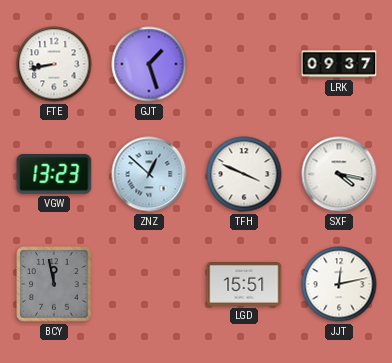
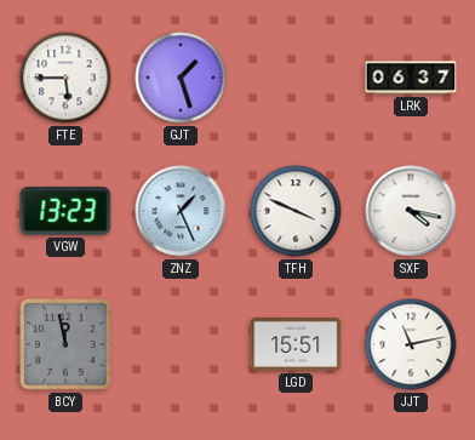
FTE: 8:43 -> 5:45 (65, 78)
LRK: 09:37 -> 06:37 (411, 78)
ZNZ: 12:52 -> 1:26 (181, 211)
JJT: 12:13 -> 11:13 (411, 344)
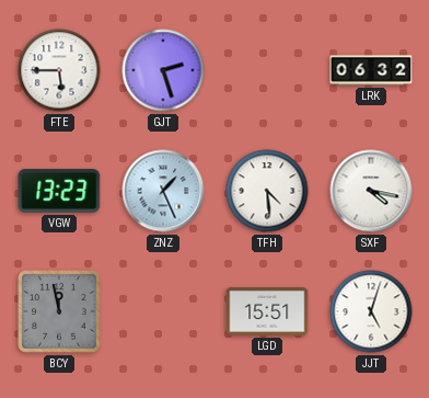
GJT: 1:27 -> 2:27 (163, 70)
LRK: 06:37 -> 06:32 (371, 70)
TFH: 3:49 -> 4:29 (267, 191)
JJT: 11:13 -> 5:03 (371, 311)
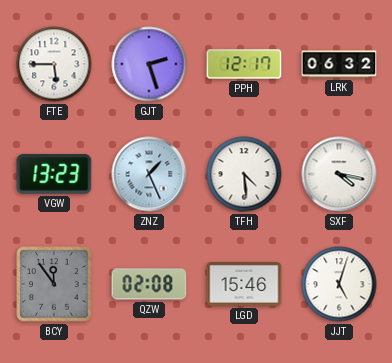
PPH: none -> 12:17 (244, 64)
BCY: 11:58 -> 11:54 (54, 284)
QZW: none -> 02:08 (149, 284)
LGD: 15:51 -> 15:46 (244, 285)
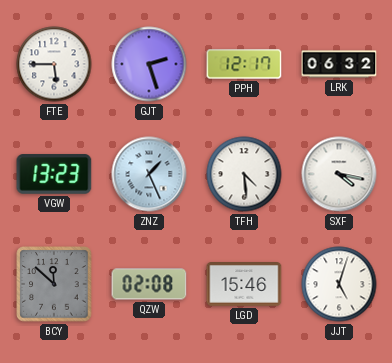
BCY: 11:54 -> 11:52 (54, 284)
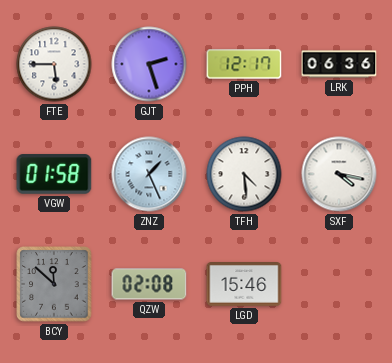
LRK: 06:32 -> 06:36 (339, 64)
VGW: 13:23 -> 01:58 (54, 174)
JJT: 5:03 -> none (339, 284)
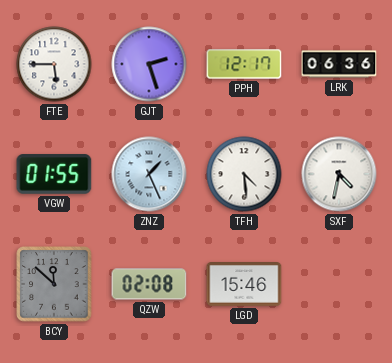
VGW: 01:58 -> 01:55 (54, 174)
SXF: 4:17 -> 4:32 (339, 174)
